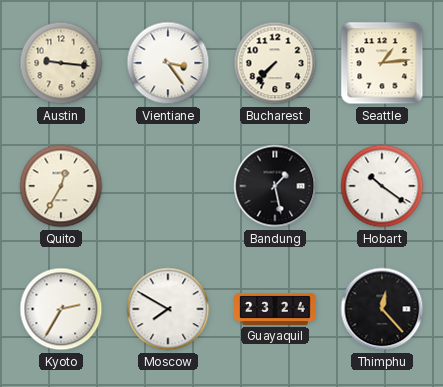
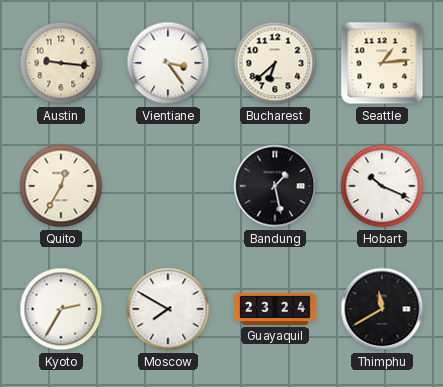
Bucharest: 7:37 -> 6:38 (275, 63)
Hobart: 10:21 -> 10:19 (382, 186)
Thimphu: 12:23 -> 11:40 (382, 309)
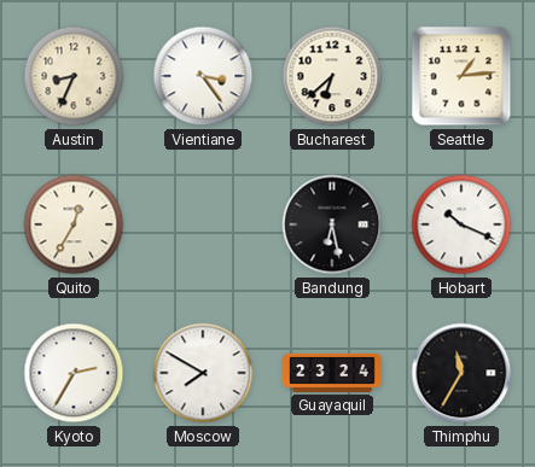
Austin: 9:16 -> 8:34 (74, 76)
Bandung: 1:28 -> 6:28 (332, 224)
Thimphu: 11:40 -> 11:35 (461, 373)
